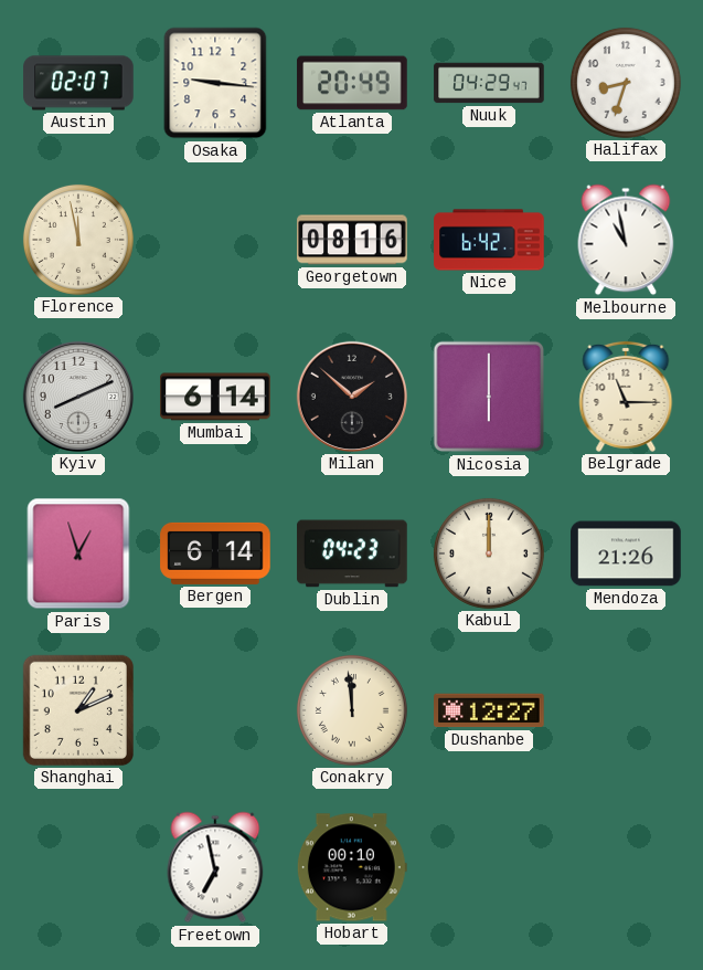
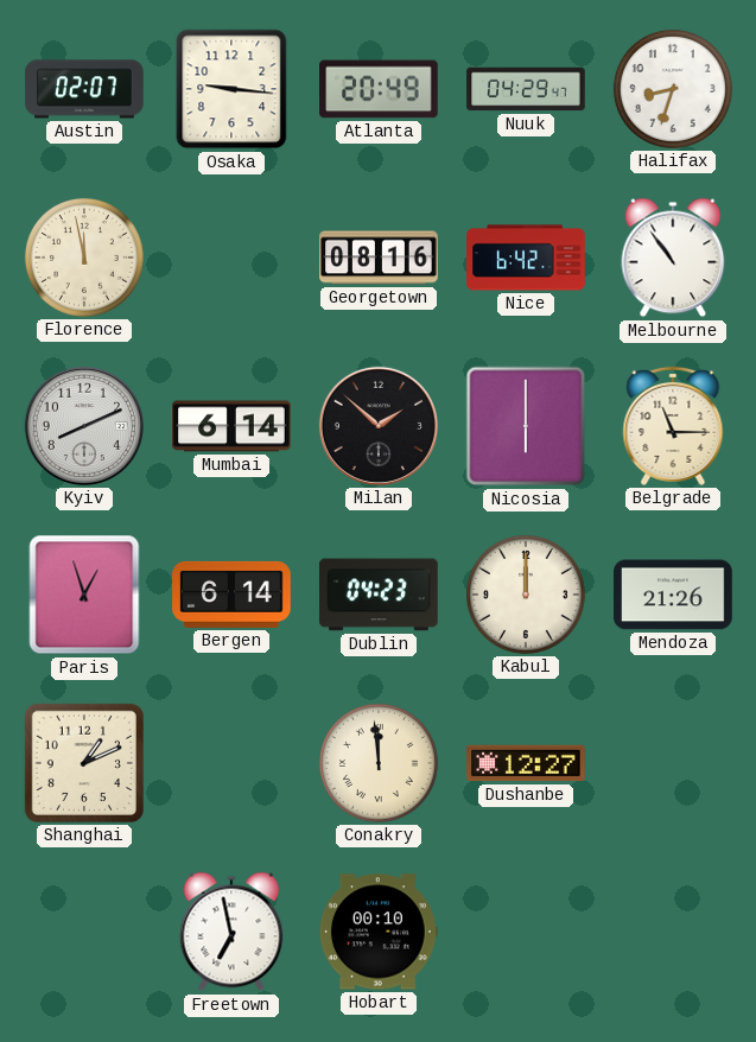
Melbourne: 10:58 -> 10:54 (673, 258)
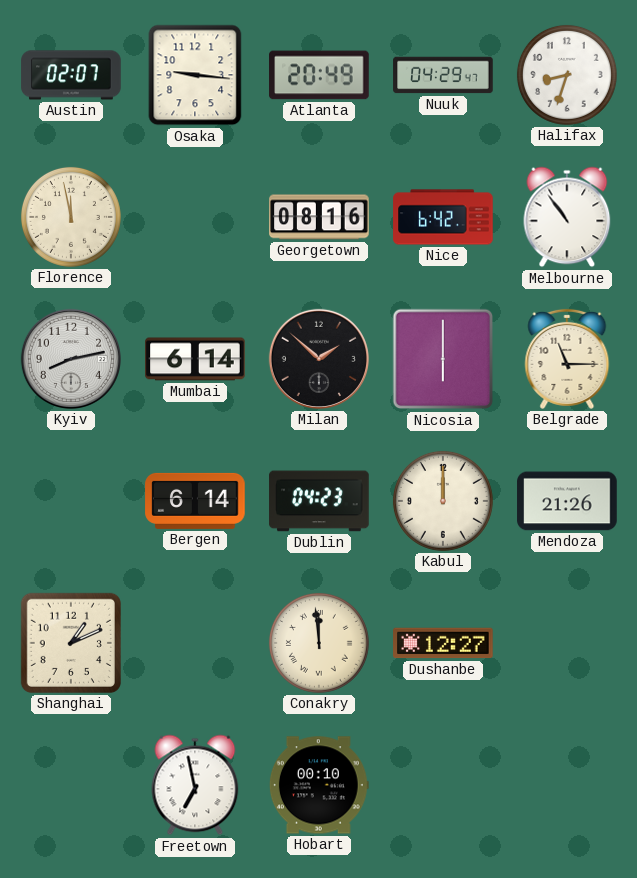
Kyiv: 8:11 -> 8:13 (71, 359)
Paris: 12:57 -> none (84, 595)
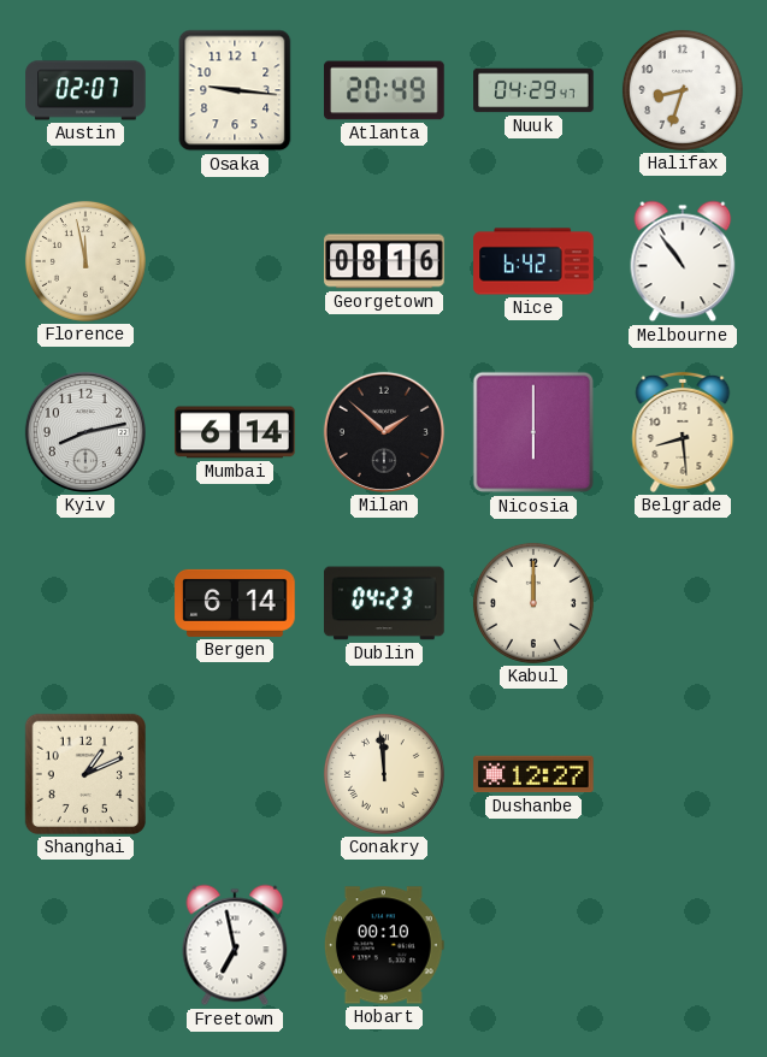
Belgrade: 11:15 -> 8:29 (683, 432)
Mendoza: 21:26 -> none (567, 501)
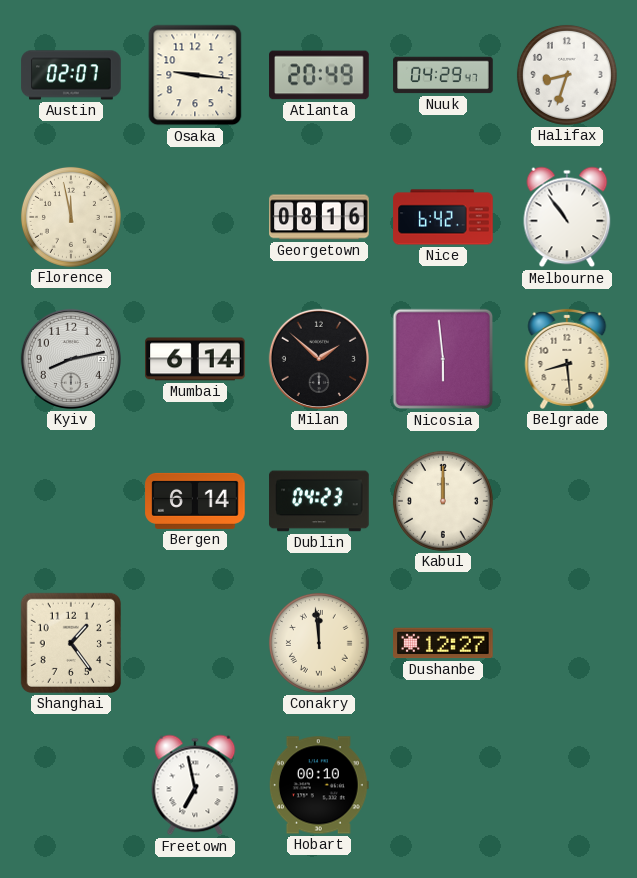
Nicosia: 6:00 -> 5:59 (443, 359)
Shanghai: 1:11 -> 1:24 (71, 643)
